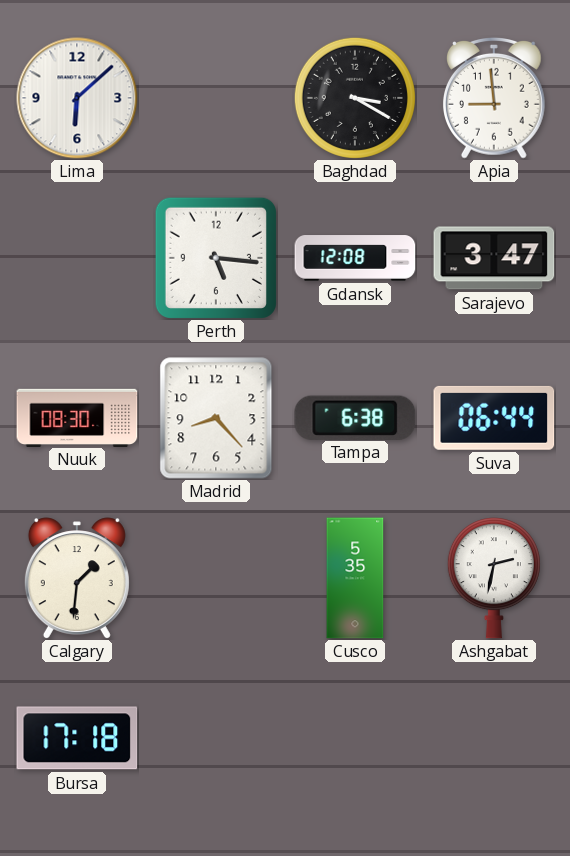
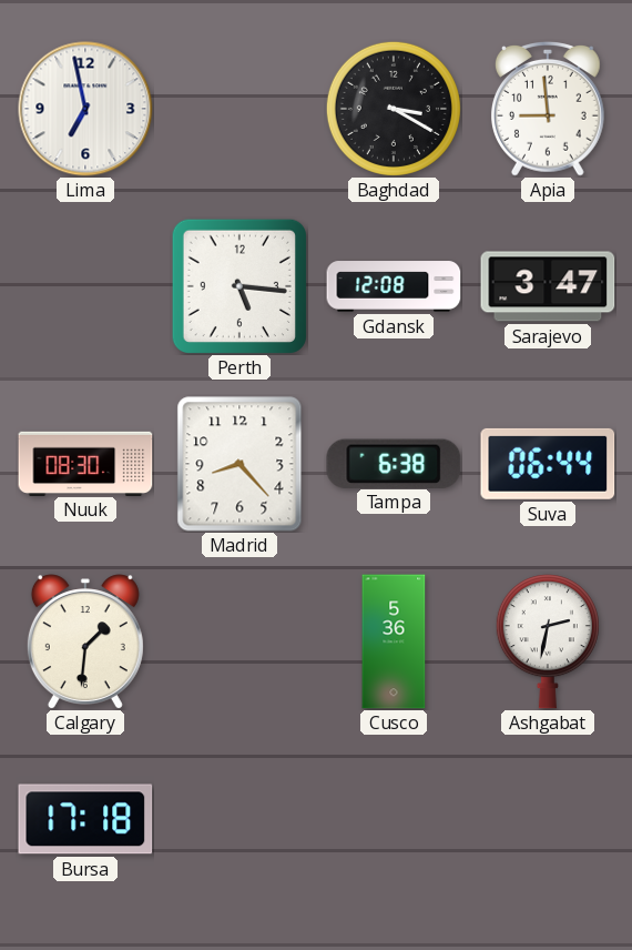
Lima: 6:08 -> 6:58 (85, 109)
Cusco: 5:35 -> 5:36 (394, 641)
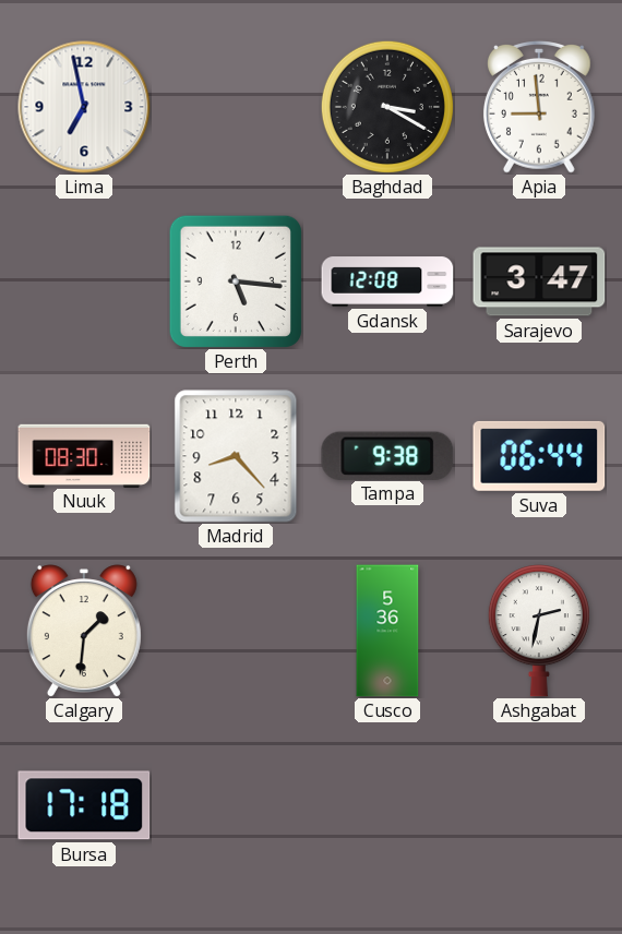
Tampa: 6:38 -> 9:38 (387, 455)
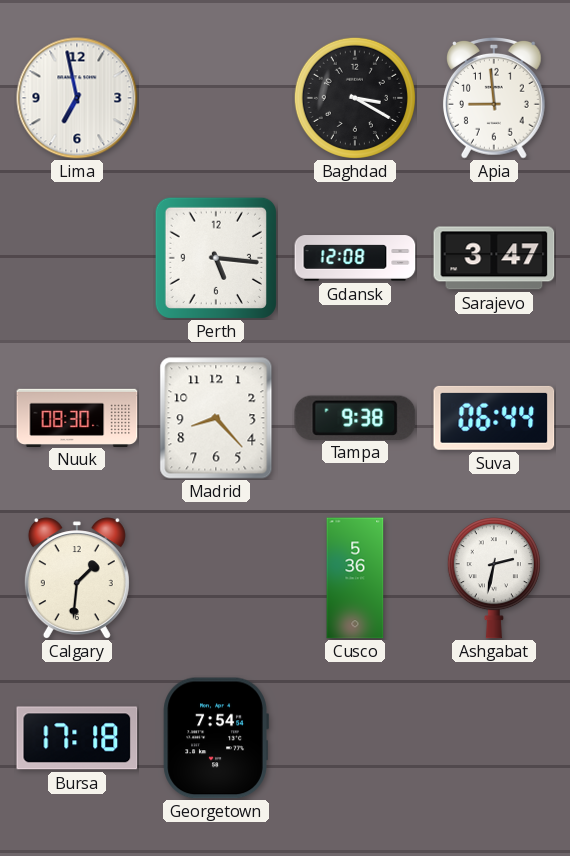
Georgetown: none -> 7:54 (216, 738)
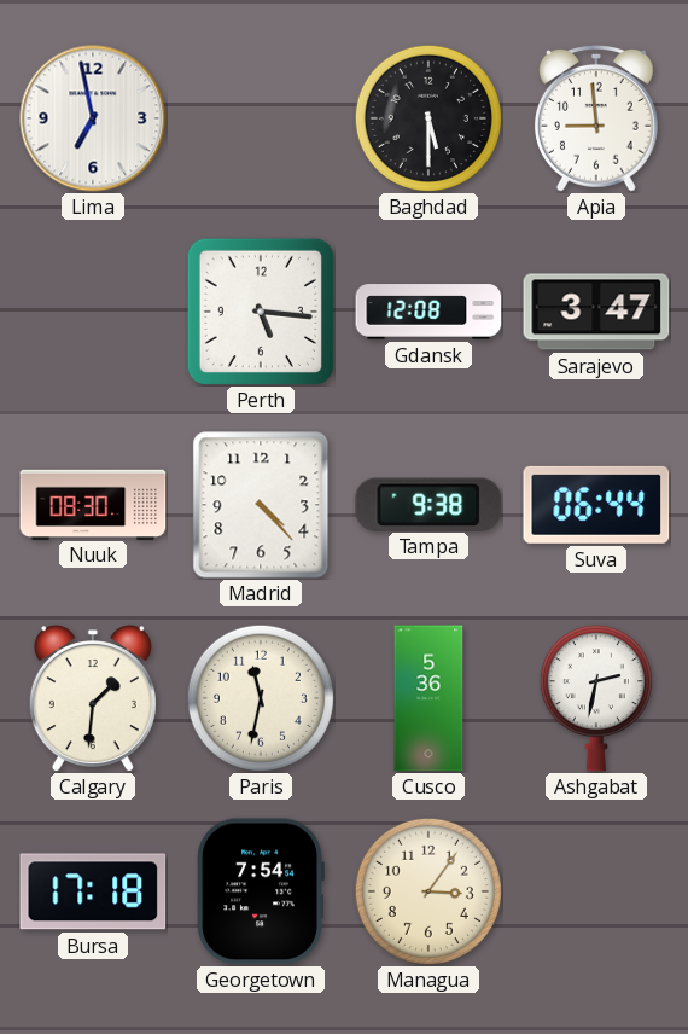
Baghdad: 3:20 -> 5:30 (428, 118)
Madrid: 8:23 -> 4:23 (261, 505)
Paris: none -> 11:32 (261, 698)
Managua: none -> 3:06 (428, 891)
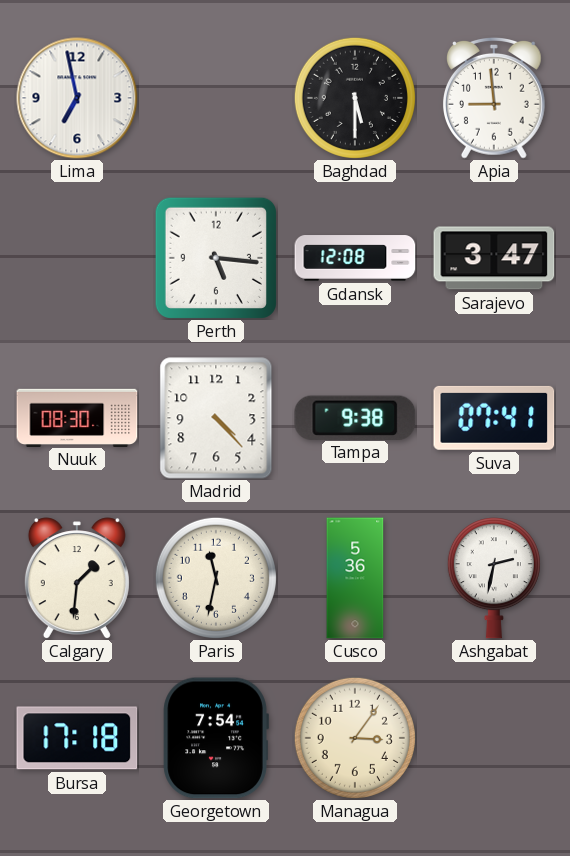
Suva: 06:44 -> 07:41 (494, 418)
